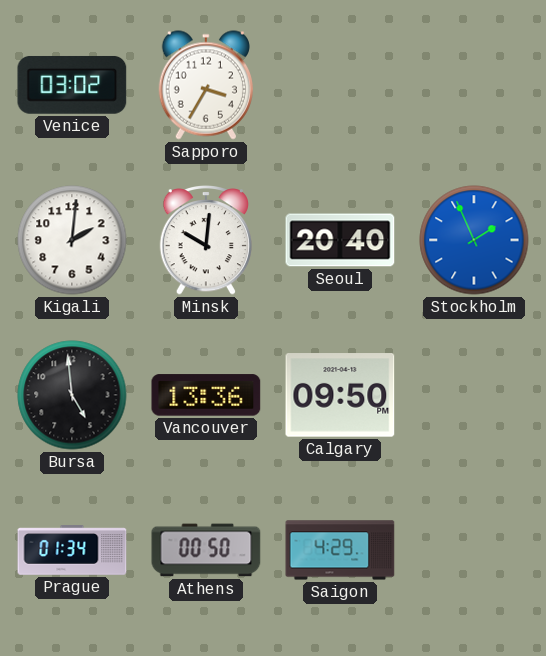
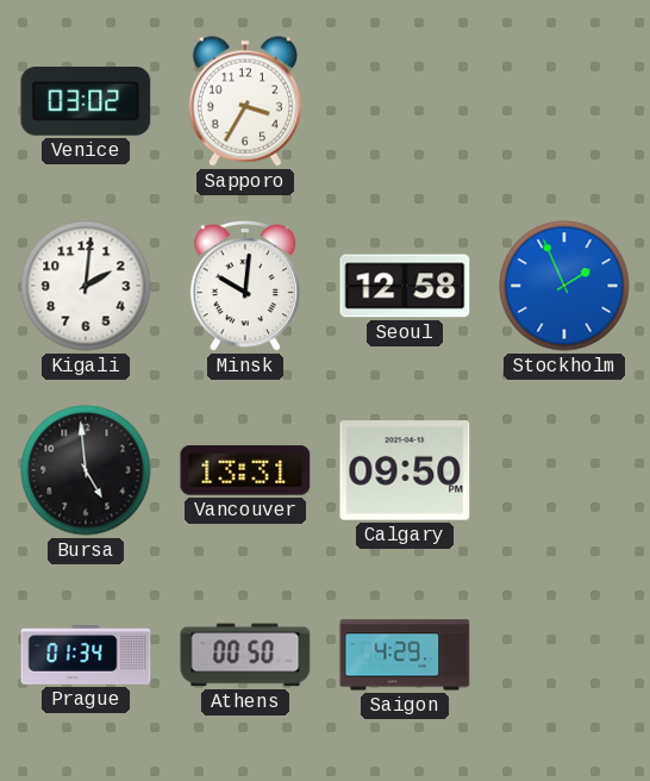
Seoul: 20:40 -> 12:58 (405, 286)
Vancouver: 13:36 -> 13:31 (245, 470)
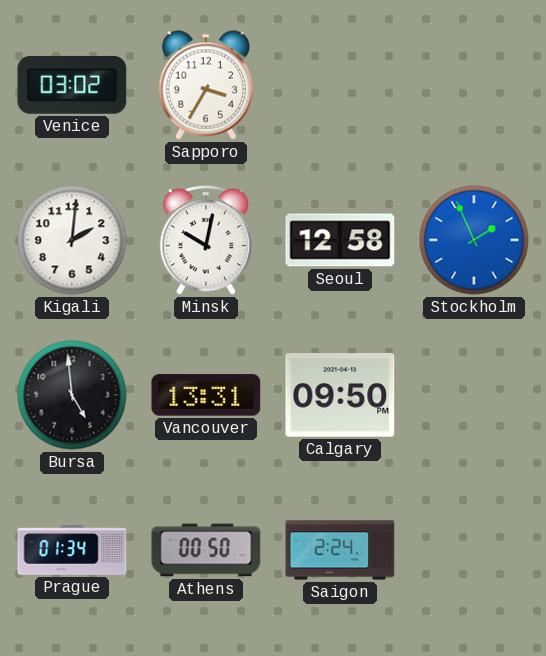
Minsk: 10:01 -> 10:02 (206, 241)
Saigon: 4:29 -> 2:24 (340, 550)
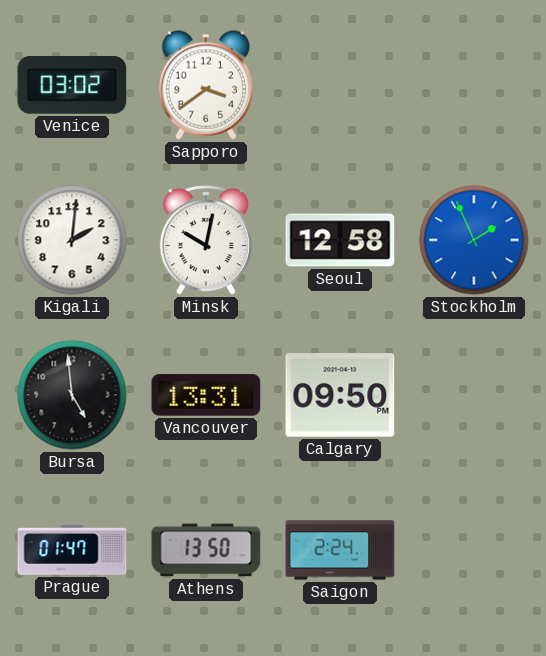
Sapporo: 3:35 -> 3:39 (206, 85)
Prague: 01:34 -> 01:47 (72, 550)
Athens: 00:50 -> 13:50 (206, 550)
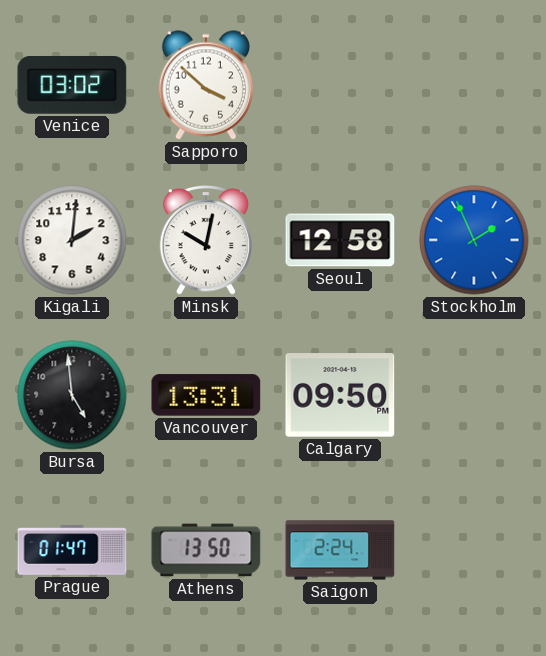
Sapporo: 3:39 -> 3:52 (206, 85)
